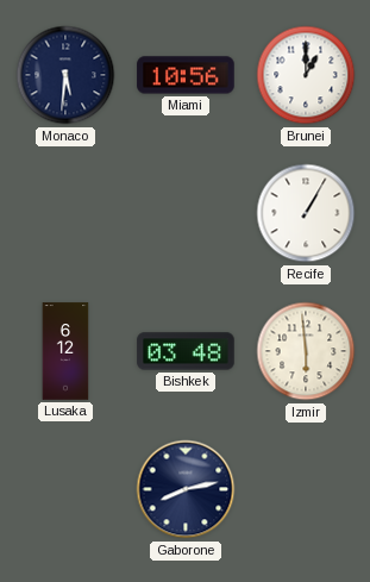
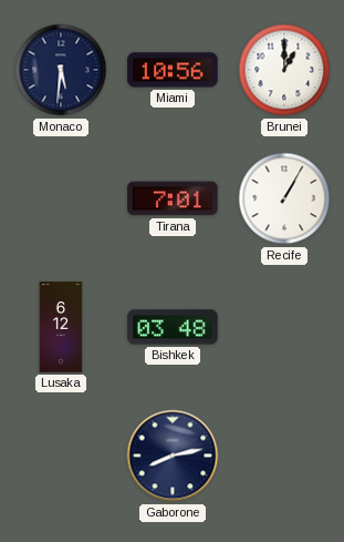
Tirana: none -> 7:01 (173, 198)
Izmir: 5:59 -> none (306, 351)
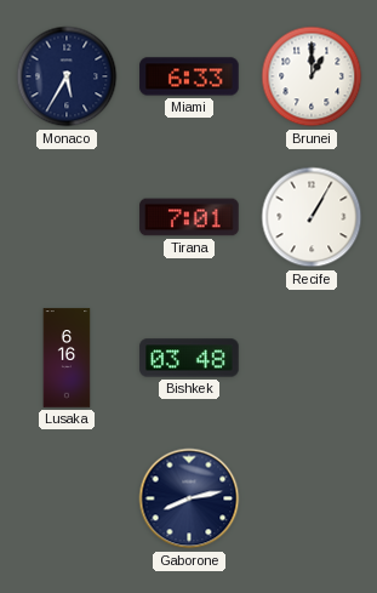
Monaco: 5:31 -> 5:35 (67, 76)
Miami: 10:56 -> 6:33 (189, 76)
Lusaka: 6:12 -> 6:16 (67, 358)
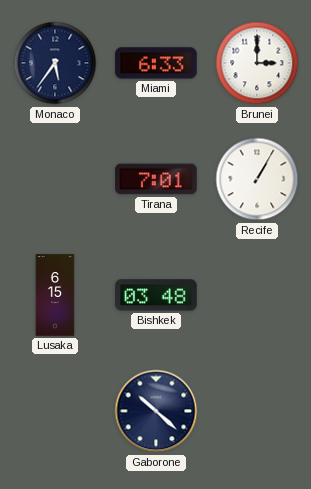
Monaco: 5:35 -> 5:36 (55, 63)
Brunei: 1:00 -> 3:00 (257, 63)
Lusaka: 6:16 -> 6:15 (55, 295)
Gaborone: 8:13 -> 10:22 (156, 411)
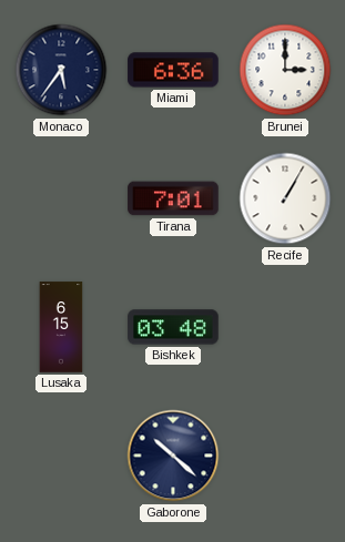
Miami: 6:33 -> 6:36 (173, 70)
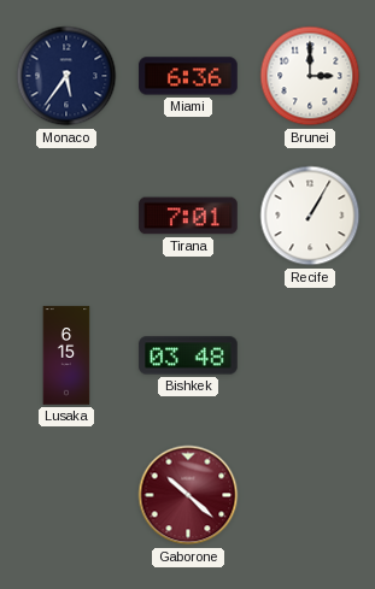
Gaborone dial: navy -> burgundy (188, 495)
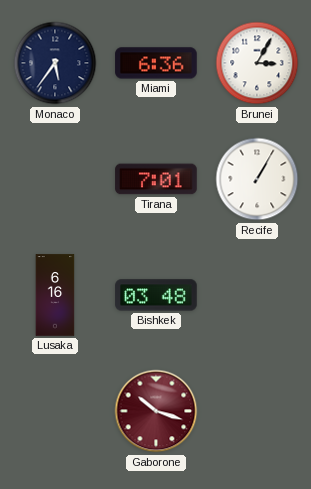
Brunei: 3:00 -> 3:05 (257, 63)
Lusaka: 6:15 -> 6:16 (55, 295)
Gaborone: 10:22 -> 10:18 (156, 411)
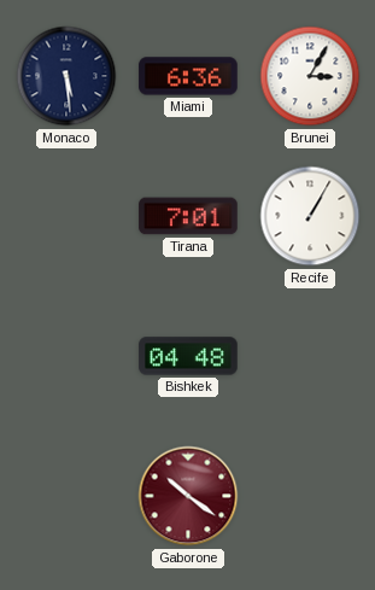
Monaco: 5:36 -> 5:29 (66, 76)
Lusaka: 6:16 -> none (55, 295)
Bishkek: 03:48 -> 04:48 (188, 356)
Gaborone: 10:18 -> 10:21 (188, 496)
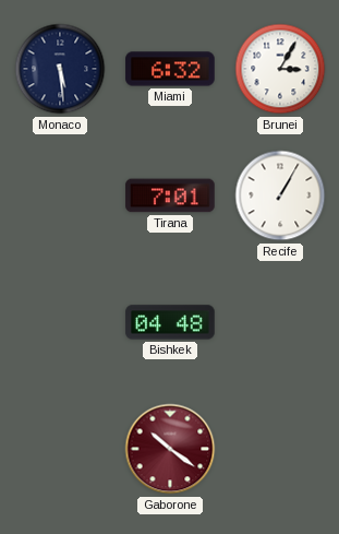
Miami: 6:36 -> 6:32 (170, 69)
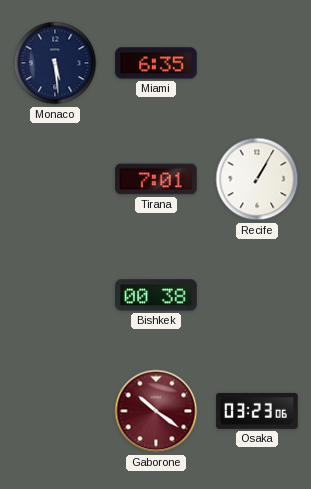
Miami: 6:32 -> 6:35 (156, 63)
Brunei: 3:05 -> none (280, 69)
Bishkek: 04:48 -> 00:38 (156, 295)
Osaka: none -> 03:23 (257, 411)
